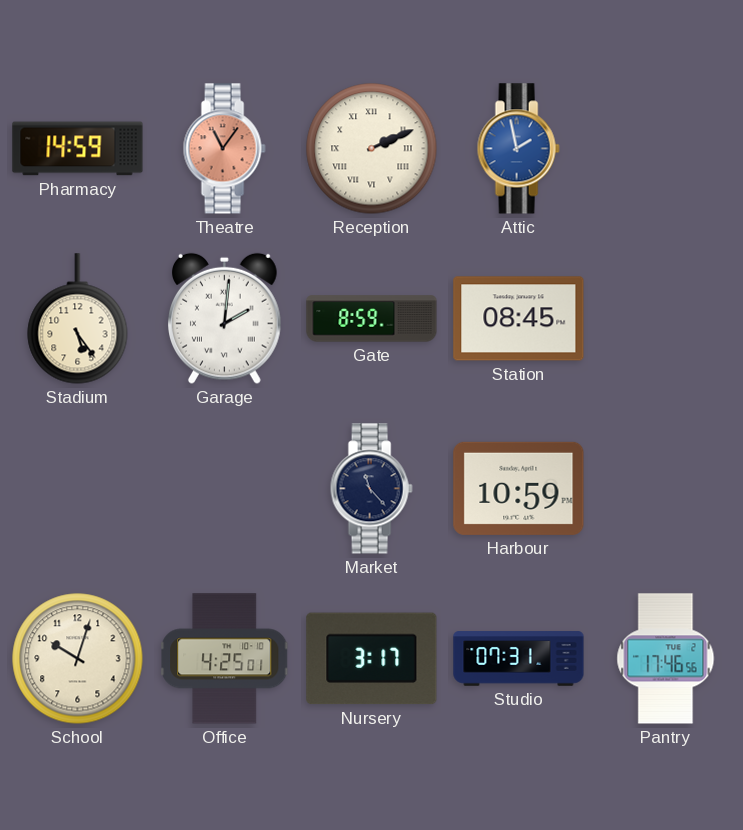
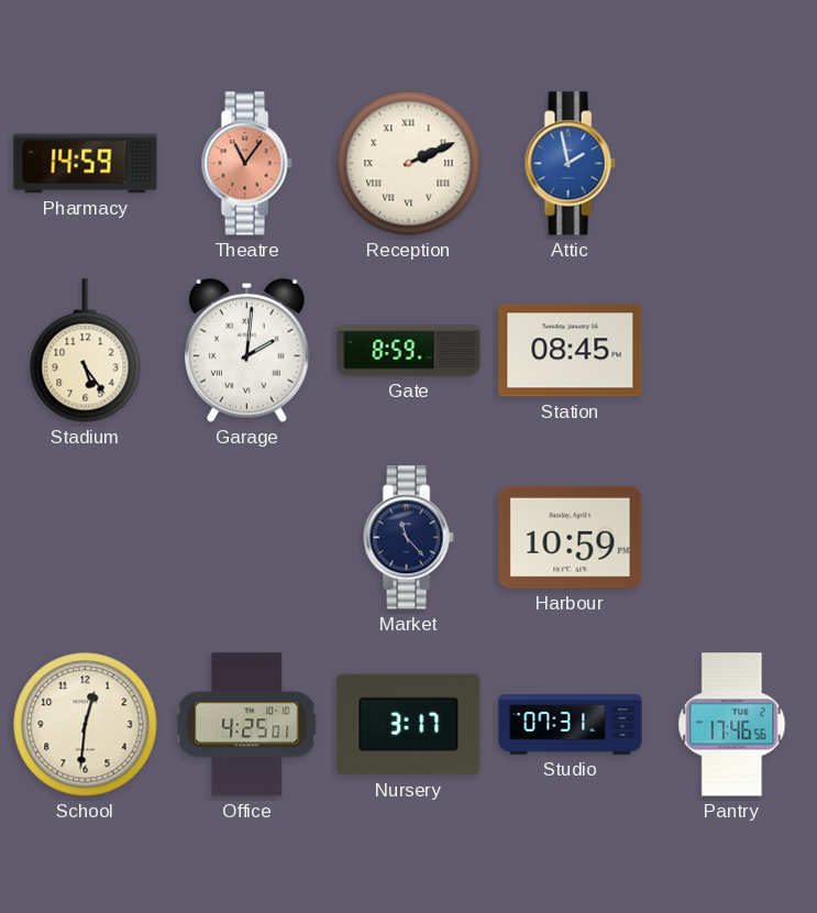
School: 10:03 -> 12:31 (86, 725)
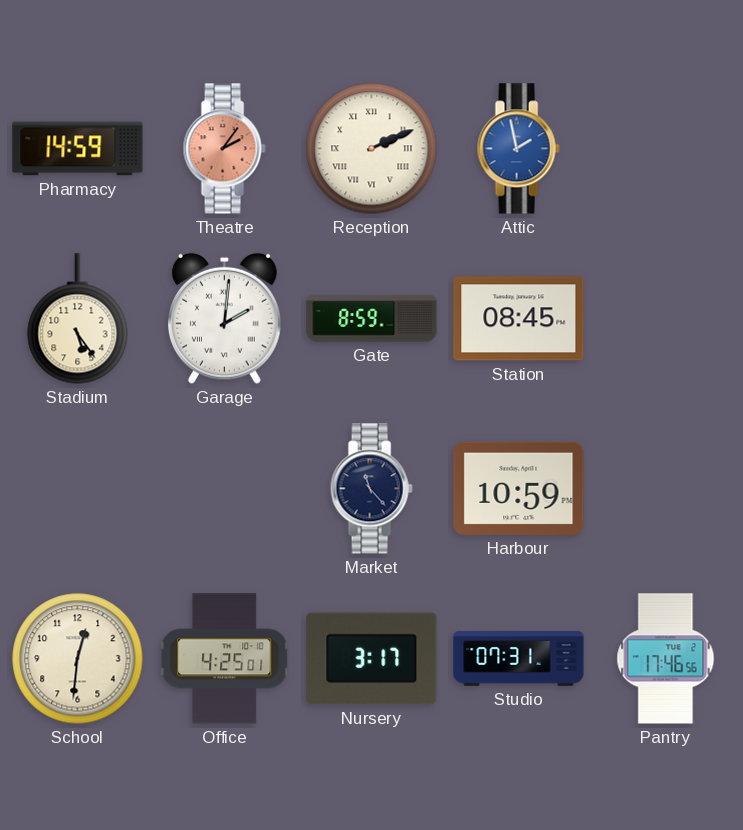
Theatre: 11:06 -> 2:06 (224, 149)
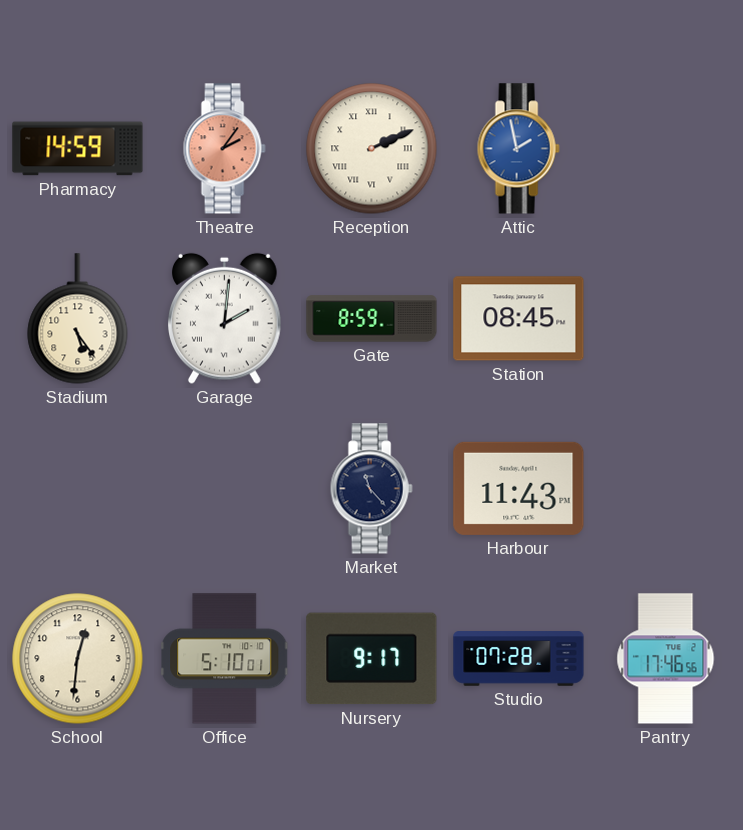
Harbour: 10:59 -> 11:43 (519, 488)
Office: 4:25 -> 5:10 (225, 659)
Nursery: 3:17 -> 9:17 (372, 659)
Studio: 07:31 -> 07:28 (519, 659)
